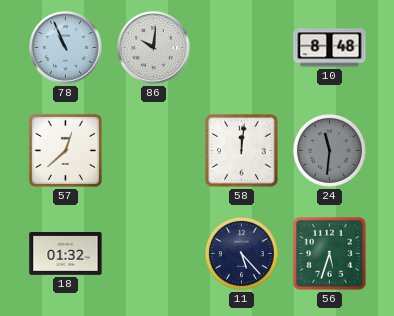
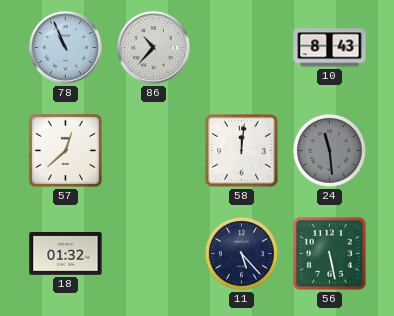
86: 10:01 -> 10:37 (154, 48)
10: 8:48 -> 8:43 (330, 48)
24: 11:31 -> 11:29 (329, 150)
56: 5:33 -> 5:28 (330, 254)
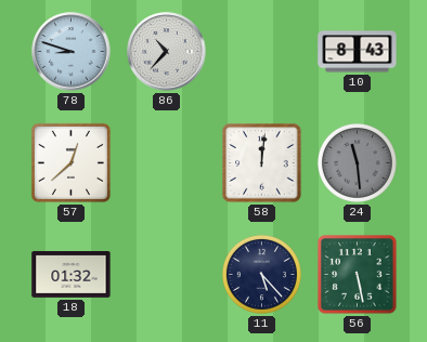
78: 10:56 -> 8:48 (72, 52)
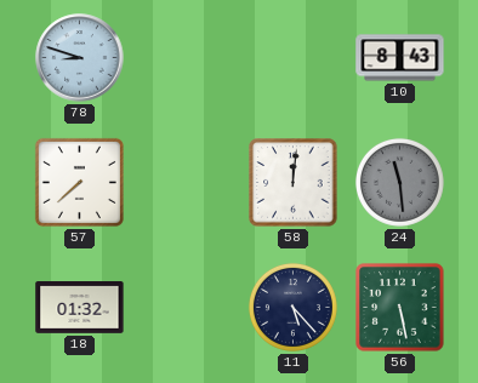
86: 10:37 -> none (167, 52)
57: 12:38 -> 7:38 (79, 182)
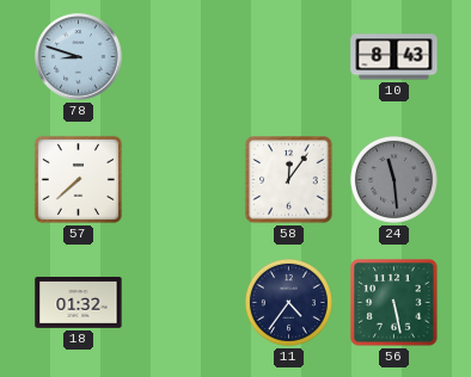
58: 12:01 -> 12:06 (289, 180)
11: 5:23 -> 4:36 (288, 302)
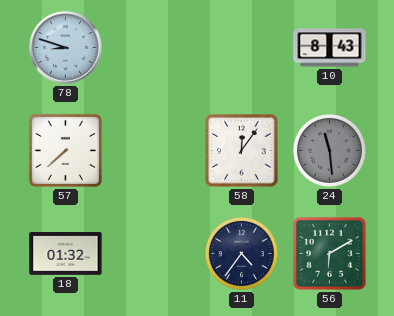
56: 5:28 -> 6:10 (330, 254)
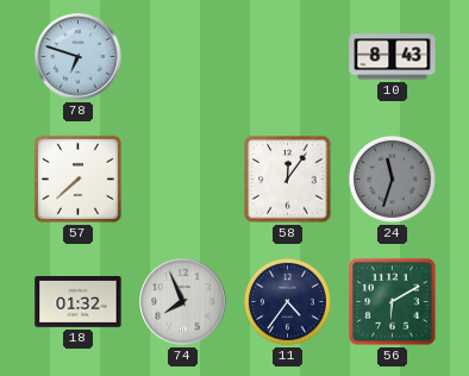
78: 8:48 -> 6:48 (79, 57)
24: 11:29 -> 11:33 (392, 178)
74: none -> 7:56 (183, 302)
